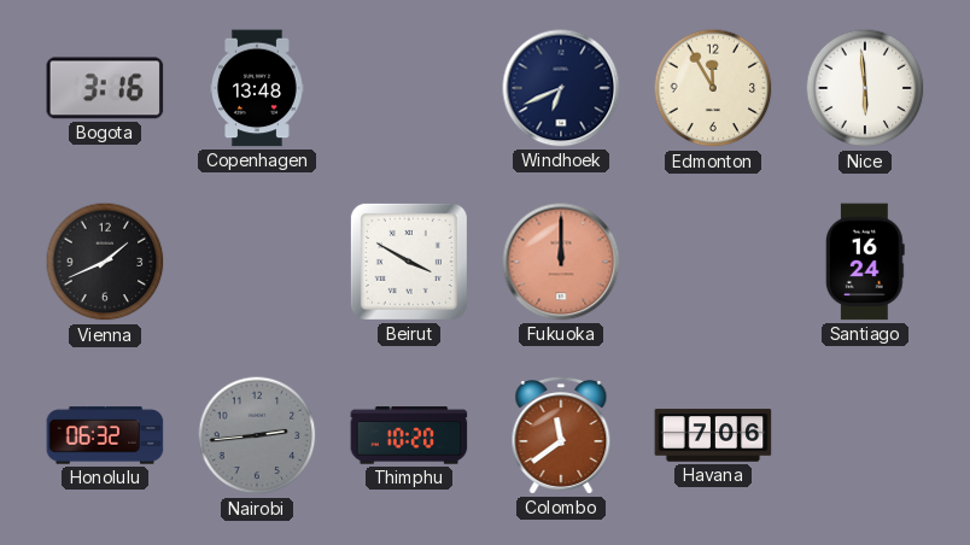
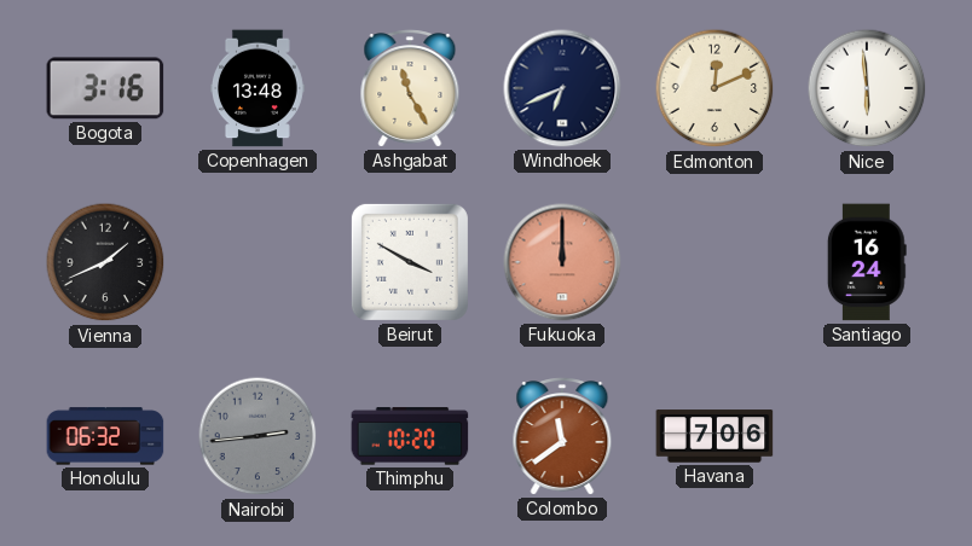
Ashgabat: none -> 11:25 (410, 88)
Edmonton: 11:55 -> 12:11 (714, 88)
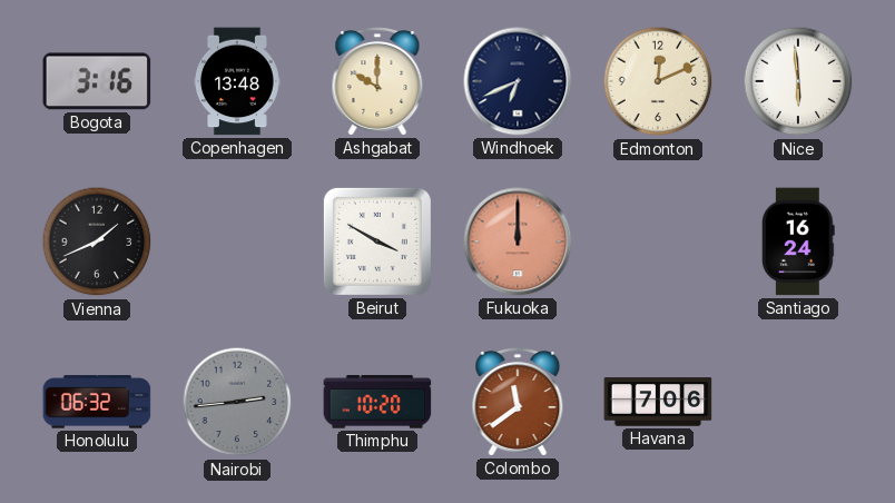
Ashgabat: 11:25 -> 10:00 (377, 81)
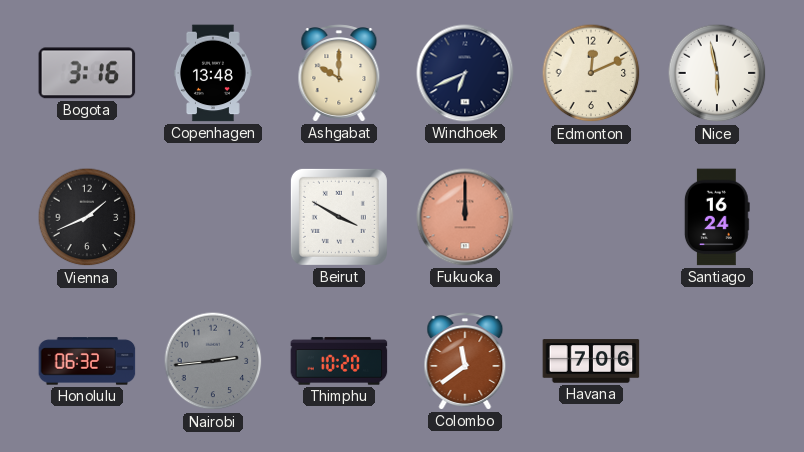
Nice: 5:59 -> 5:58 (717, 73)
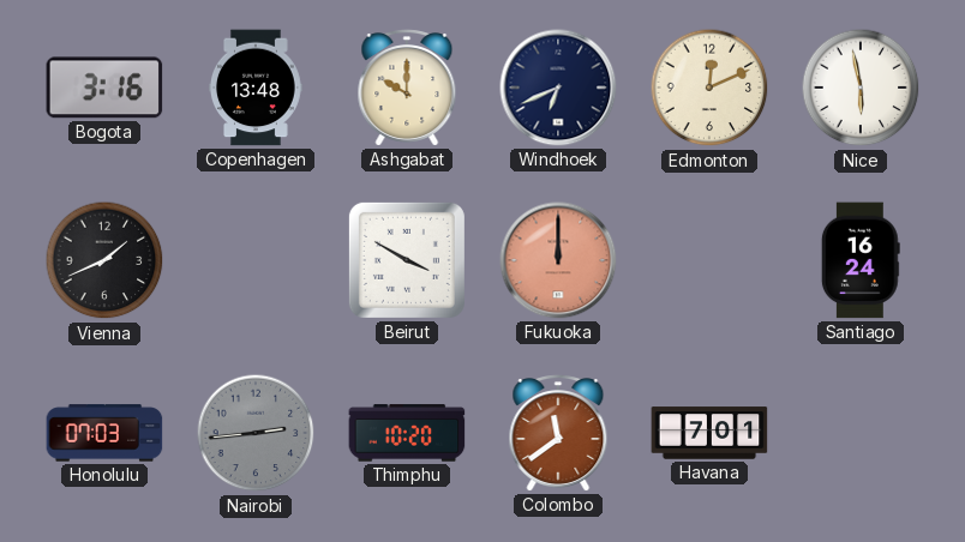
Honolulu: 06:32 -> 07:03 (104, 433)
Havana: 7:06 -> 7:01 (709, 433)
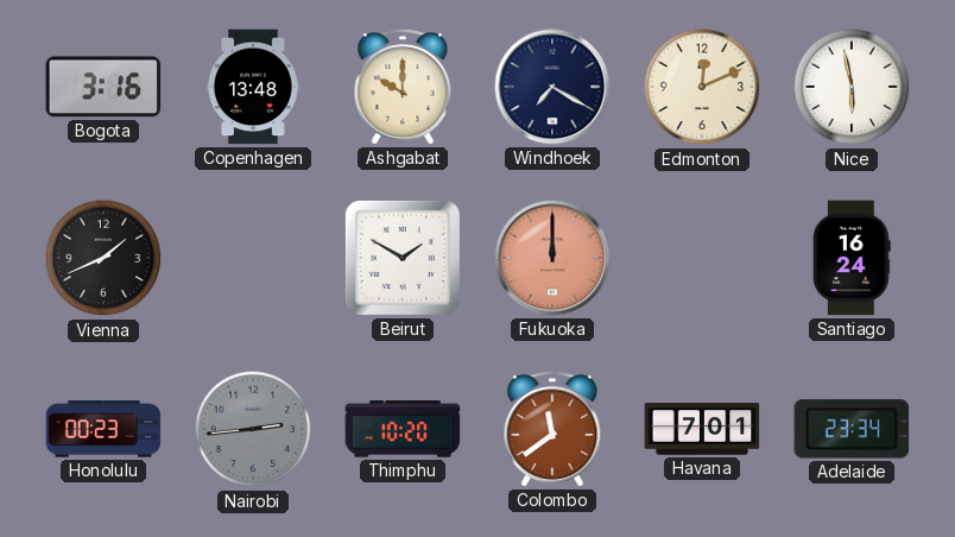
Windhoek: 6:41 -> 7:20 (552, 87)
Beirut: 3:50 -> 1:50 (403, 258)
Honolulu: 07:03 -> 00:23 (103, 429)
Adelaide: none -> 23:34 (852, 429)
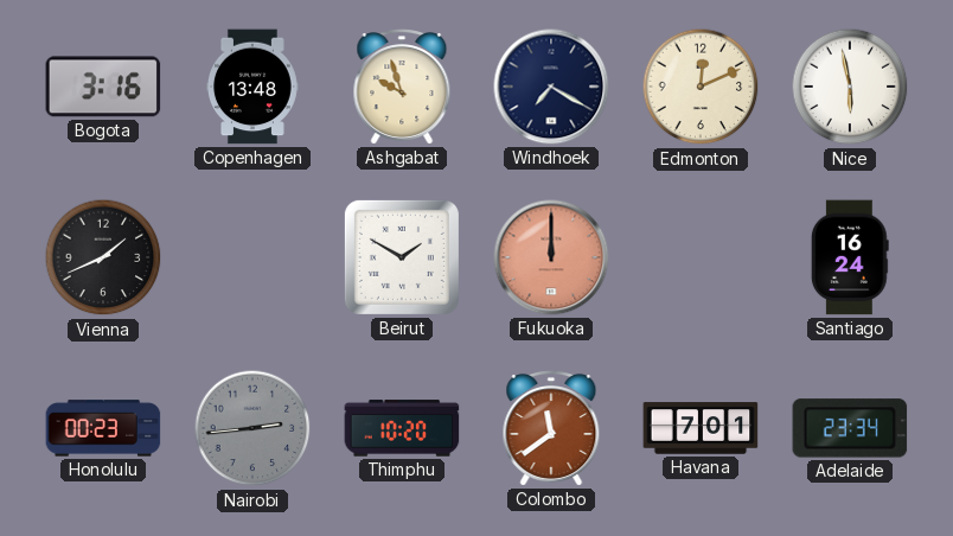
Ashgabat: 10:00 -> 9:57 (402, 87)
